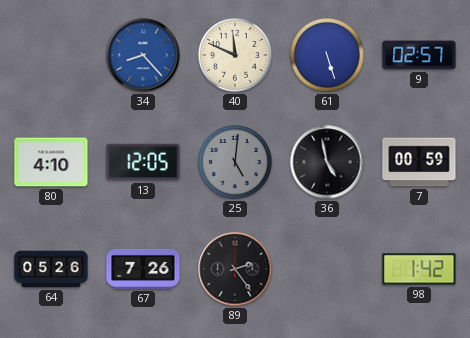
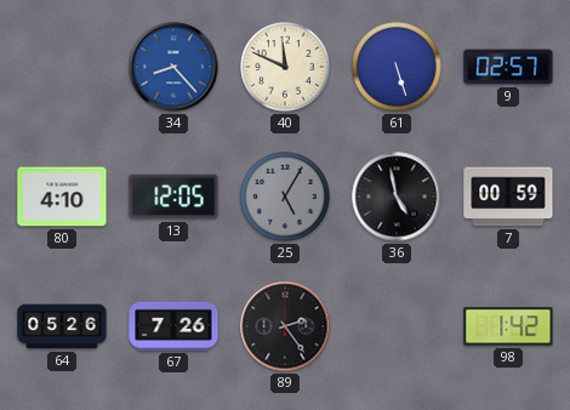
25: 5:01 -> 5:05 (285, 197)
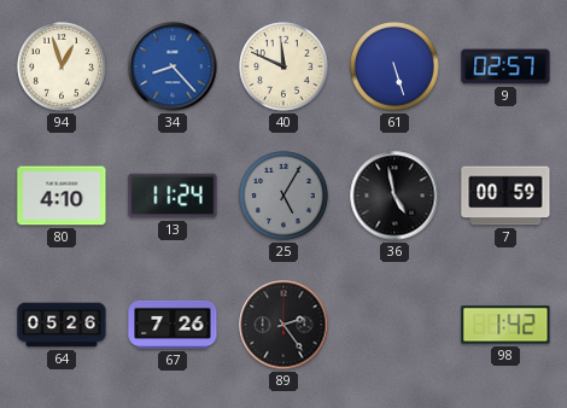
94: none -> 12:57 (62, 66)
13: 12:05 -> 11:24 (173, 196)
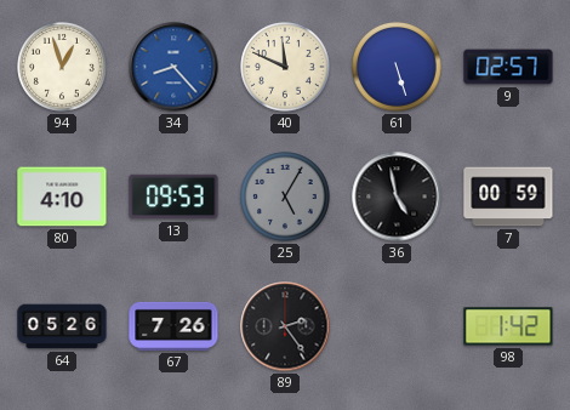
13: 11:24 -> 09:53 (173, 197)
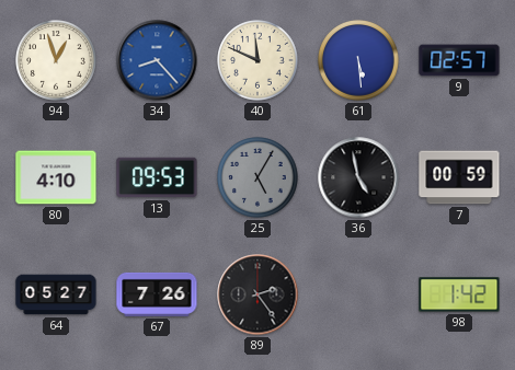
61: 5:27 -> 5:29 (358, 60)
64: 05:26 -> 05:27 (56, 294)
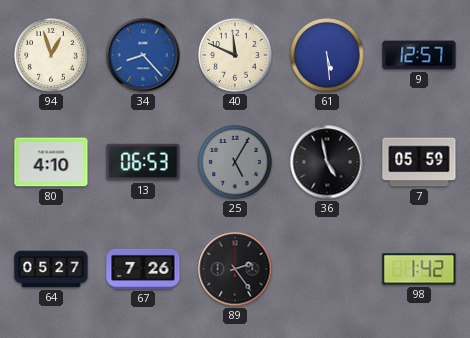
9: 02:57 -> 12:57 (419, 55)
13: 09:53 -> 06:53 (143, 162)
7: 00:59 -> 05:59 (419, 162)
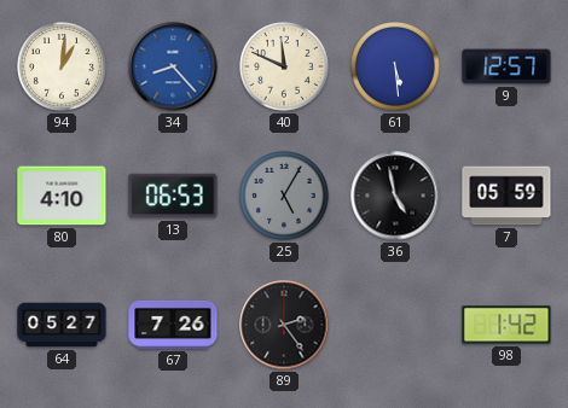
94: 12:57 -> 1:01 (62, 66)
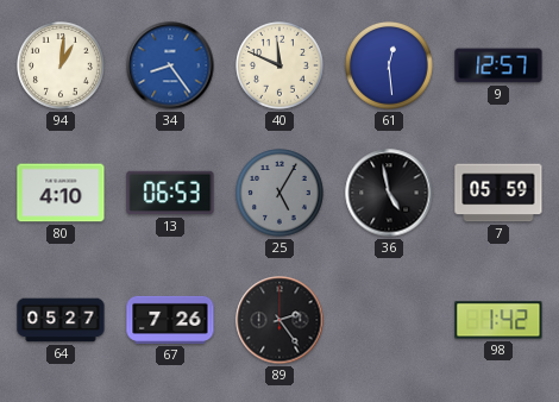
34: 8:23 -> 8:24 (170, 65)
61: 5:29 -> 12:29 (389, 65)
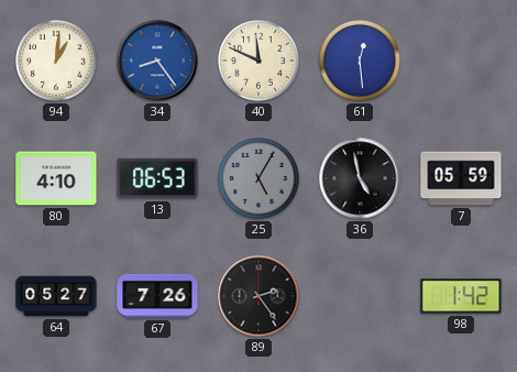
9: 12:57 -> none (498, 65)
